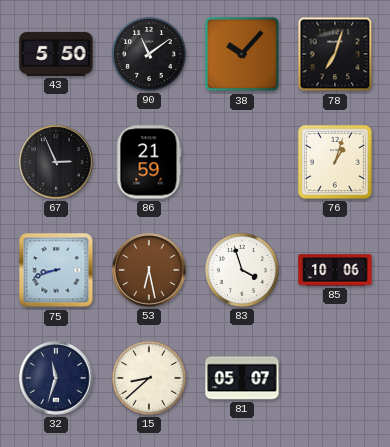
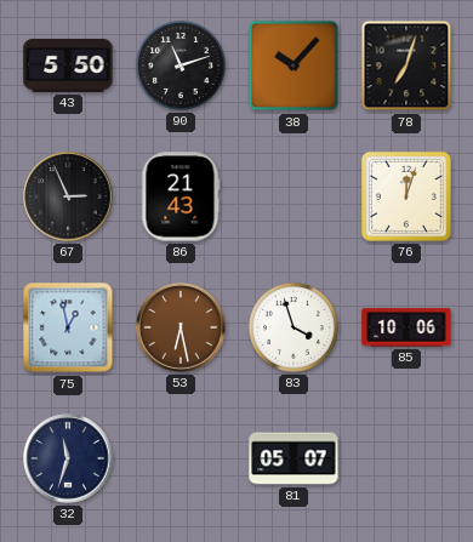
90: 11:09 -> 11:12 (181, 65)
86: 21:59 -> 21:43 (181, 196)
76: 1:03 -> 12:03 (406, 196)
75: 8:42 -> 12:58 (68, 327)
15: 8:38 -> none (149, 378)
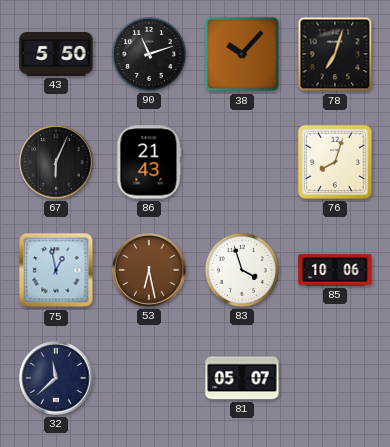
67: 2:56 -> 6:04 (56, 162)
76: 12:03 -> 8:03 (335, 162)
32: 11:33 -> 11:38 (56, 378)
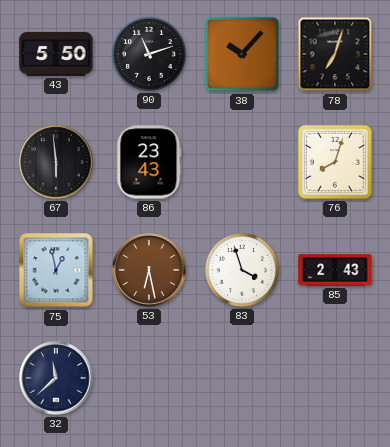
67: 6:04 -> 5:59 (56, 162)
86: 21:43 -> 23:43 (149, 162)
85: 10:06 -> 2:43 (335, 270)
81: 05:07 -> none (242, 378)
